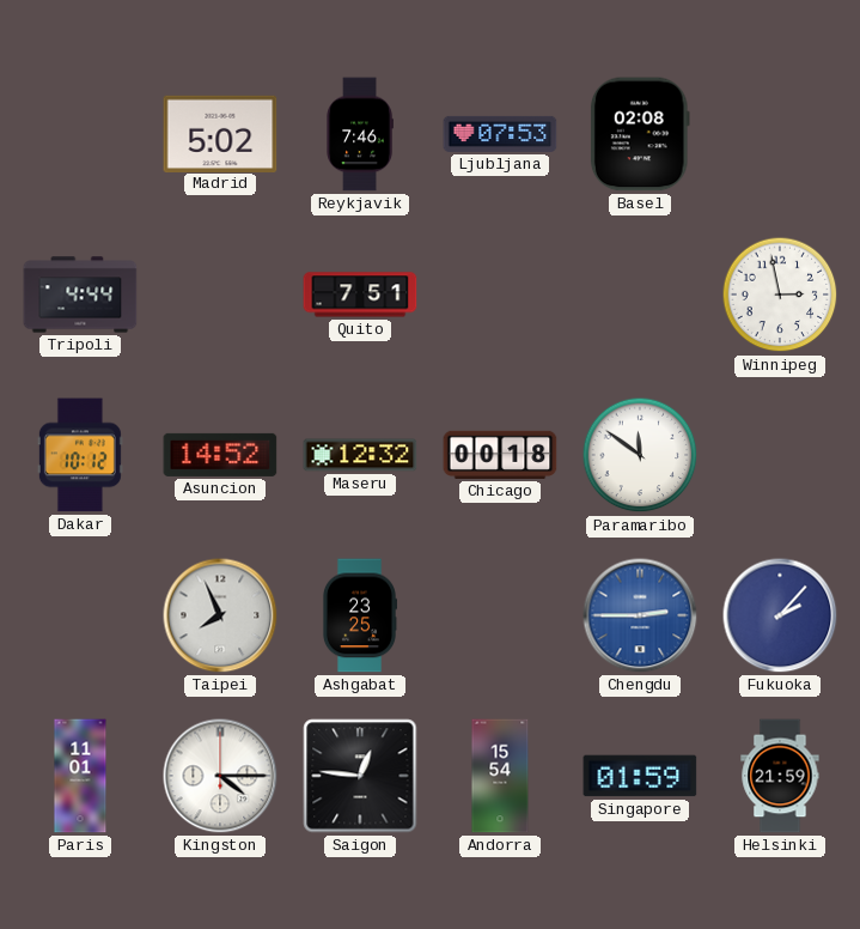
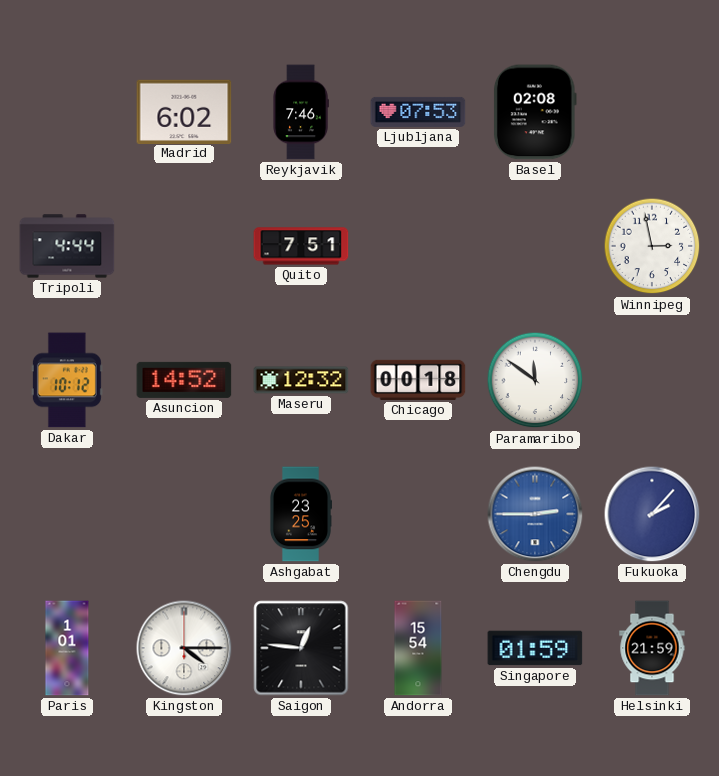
Madrid: 5:02 -> 6:02 (184, 111)
Taipei: 7:56 -> none (220, 615)
Paris: 11:01 -> 1:01 (67, 648)
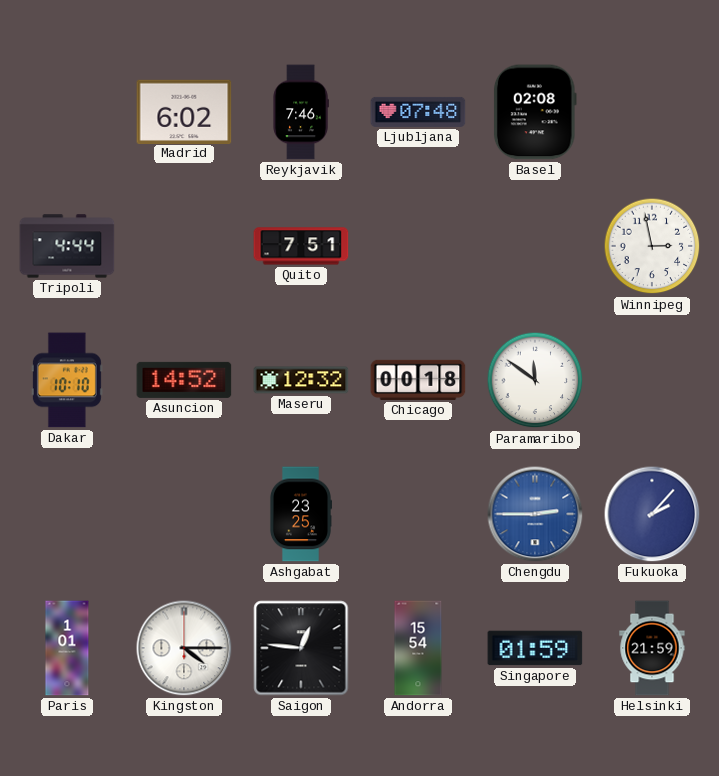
Ljubljana: 07:53 -> 07:48 (418, 112)
Dakar: 10:12 -> 10:10 (67, 380)
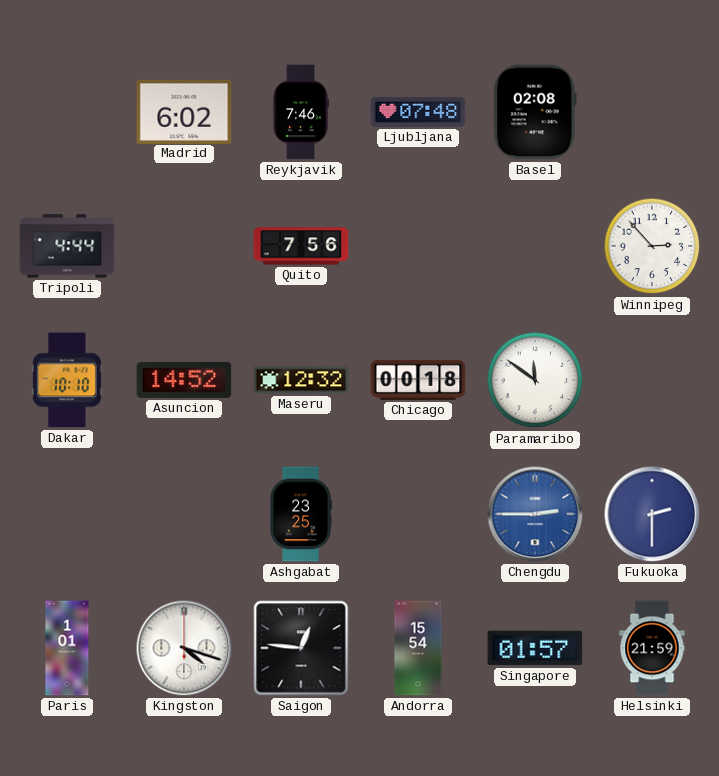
Quito: 7:51 -> 7:56 (301, 246)
Winnipeg: 2:58 -> 2:53 (652, 246)
Fukuoka: 2:07 -> 2:30 (652, 514)
Kingston: 4:15 -> 4:18 (184, 648)
Singapore: 01:59 -> 01:57 (535, 648)
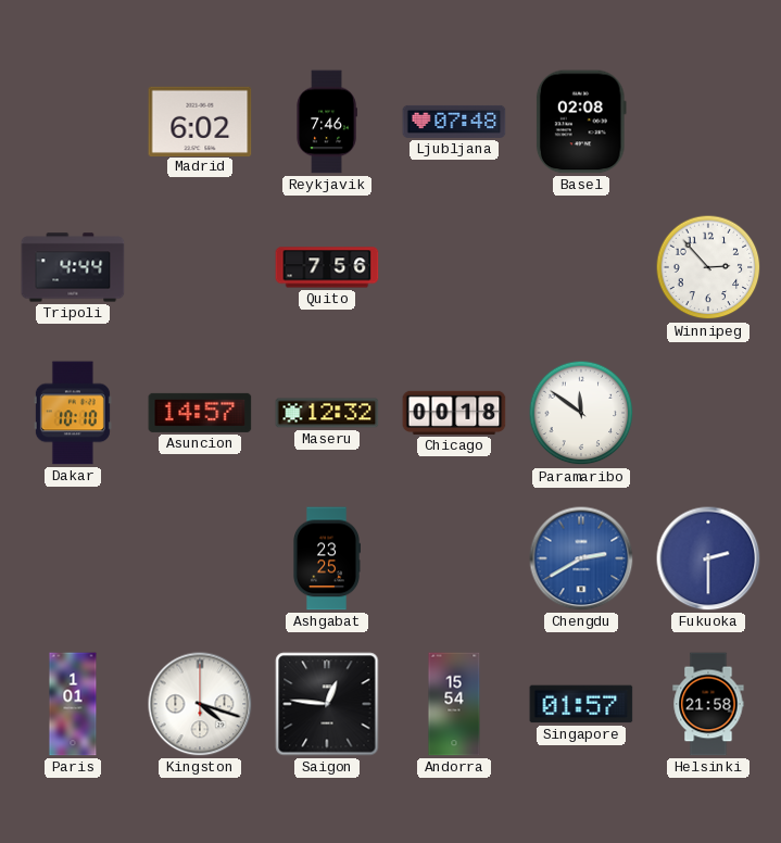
Asuncion: 14:52 -> 14:57 (200, 413)
Chengdu: 2:45 -> 2:40 (581, 558)
Helsinki: 21:59 -> 21:58 (708, 704)
